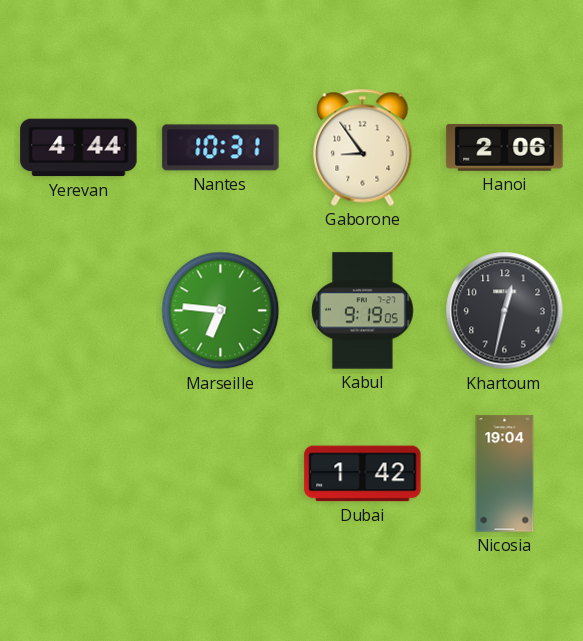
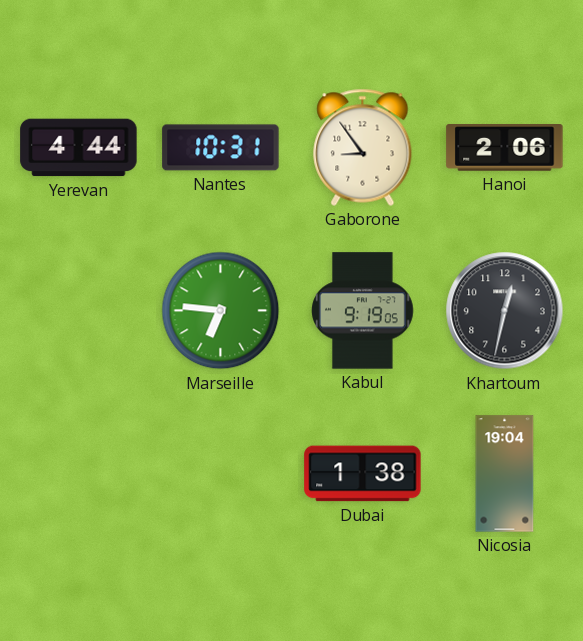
Dubai: 1:42 -> 1:38 (363, 474)
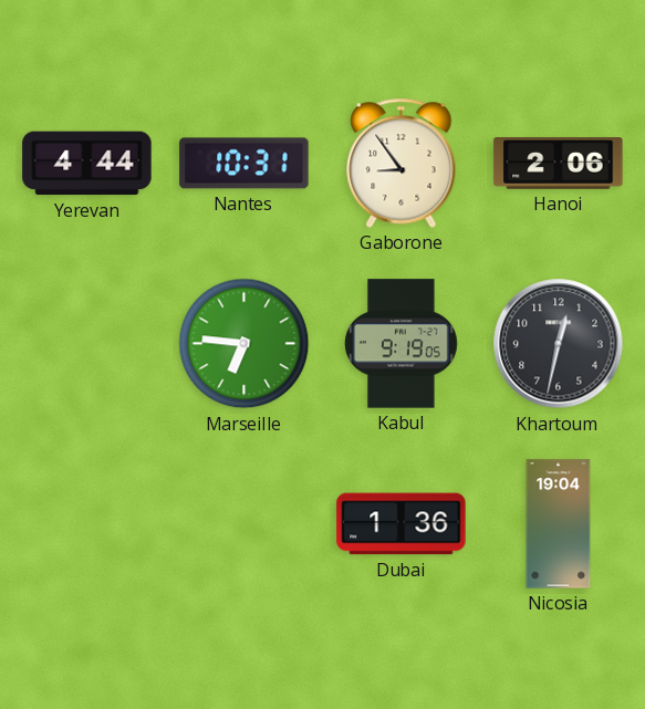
Dubai: 1:38 -> 1:36 (402, 524)
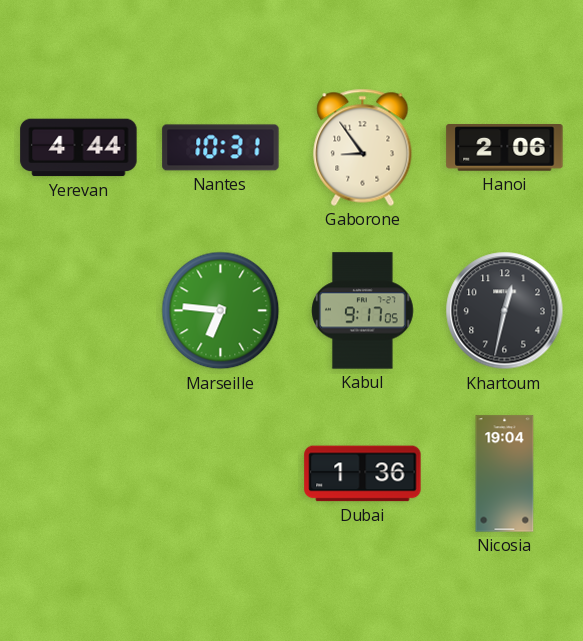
Kabul: 9:19 -> 9:17 (363, 311)
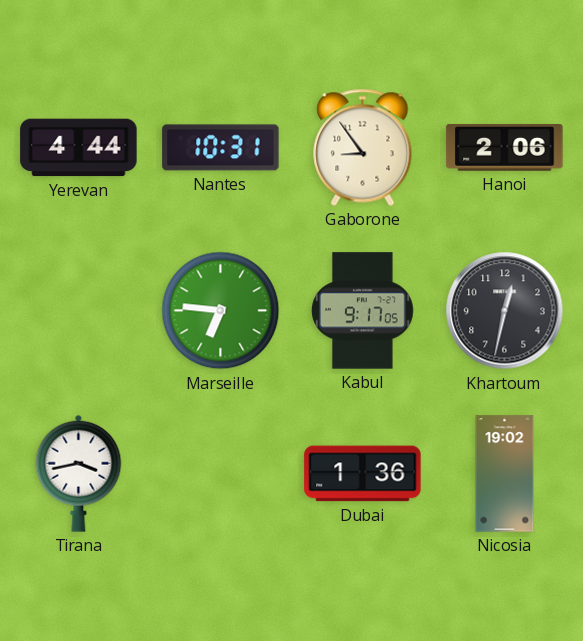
Tirana: none -> 3:43 (79, 473)
Nicosia: 19:04 -> 19:02 (505, 474)
